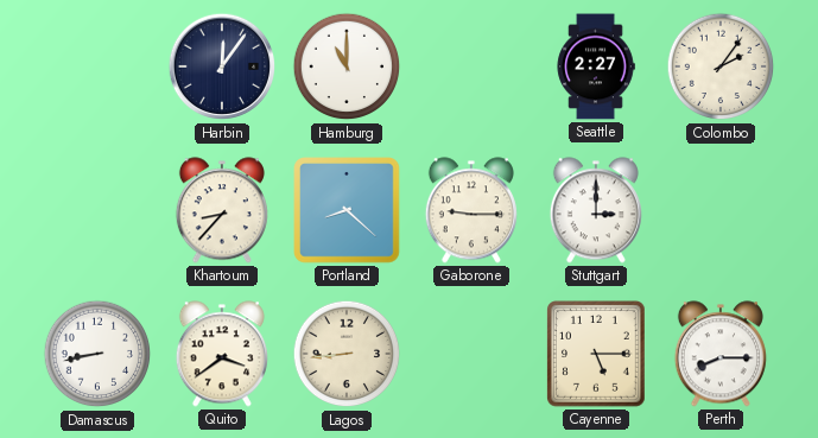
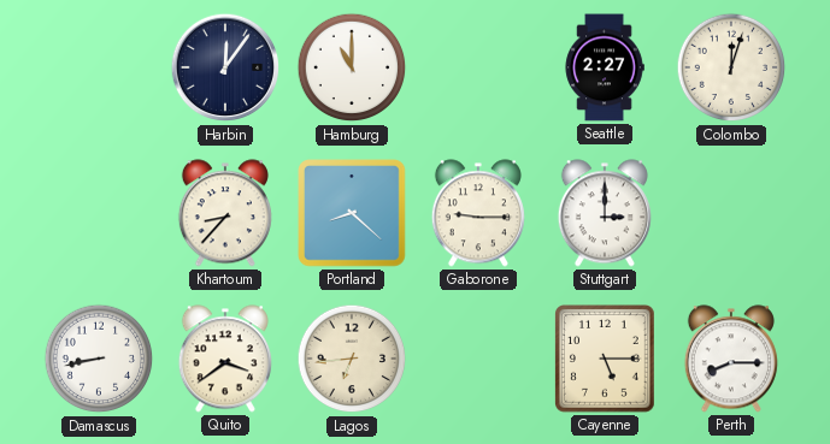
Colombo: 2:06 -> 12:03 (731, 67)
Lagos: 8:44 -> 6:44 (352, 359)
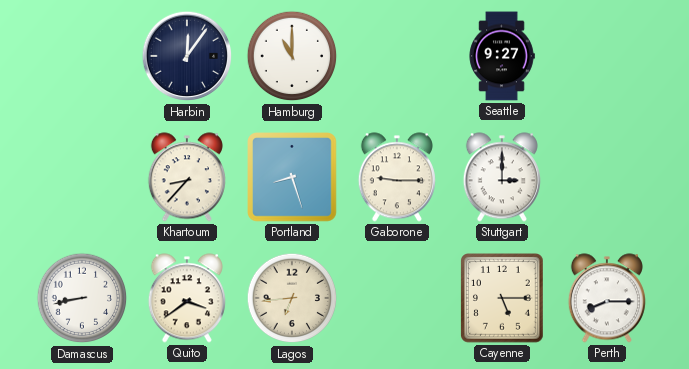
Seattle: 2:27 -> 9:27 (502, 56)
Colombo: 12:03 -> none (731, 67)
Portland: 8:22 -> 8:27 (293, 178)
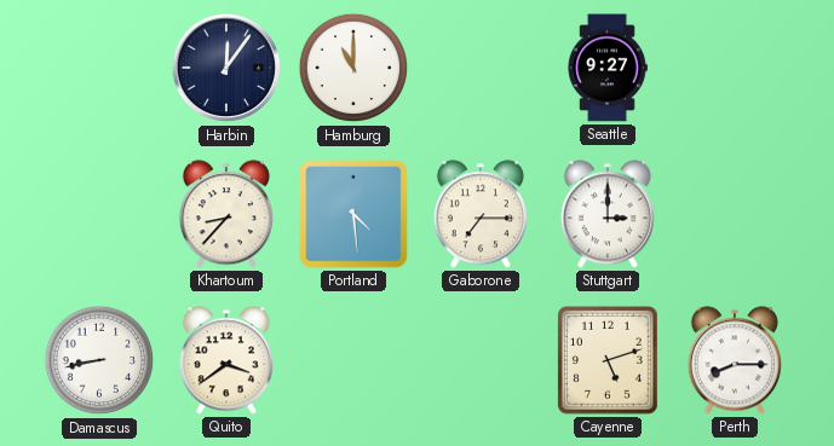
Portland: 8:27 -> 4:29 (355, 215)
Gaborone: 9:15 -> 7:15 (481, 214)
Lagos: 6:44 -> none (292, 298)
Cayenne: 5:15 -> 5:12 (609, 361)
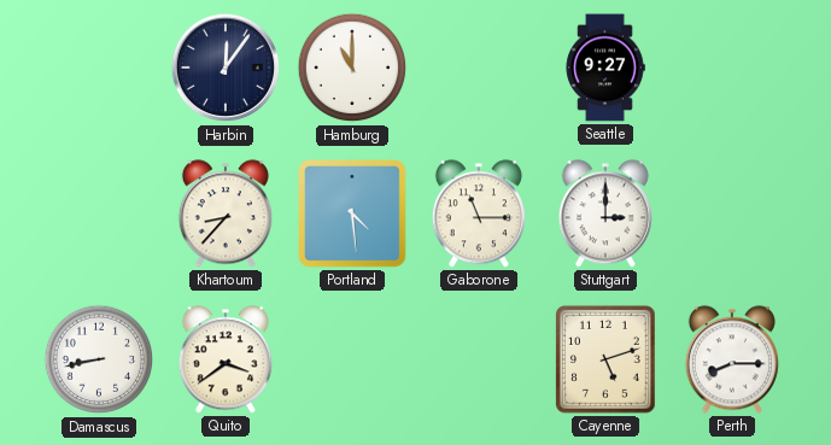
Gaborone: 7:15 -> 11:15 (479, 213)
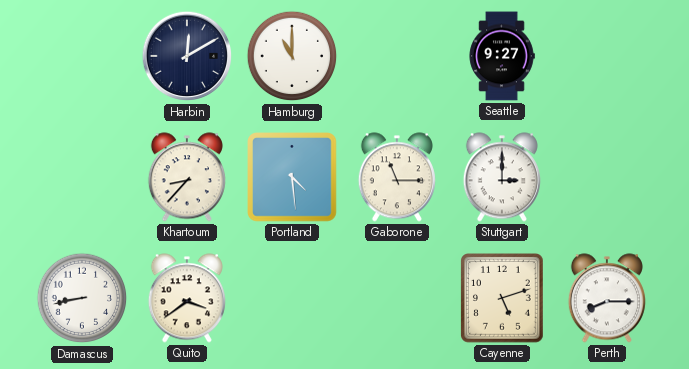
Harbin: 12:06 -> 12:10 (187, 56)
